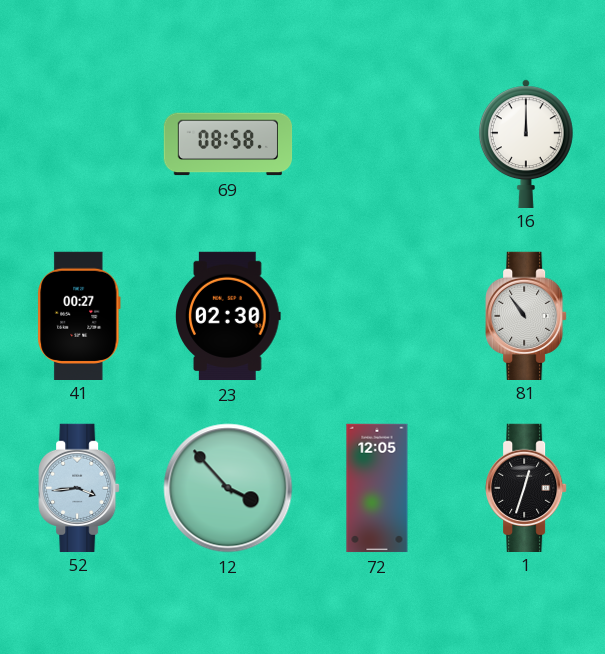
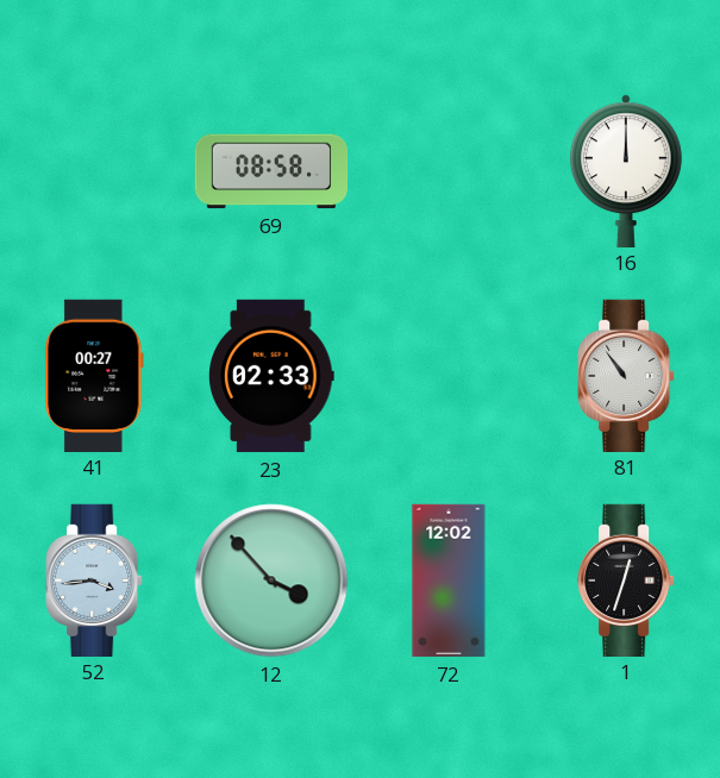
23: 02:30 -> 02:33 (271, 376)
72: 12:05 -> 12:02 (449, 581)
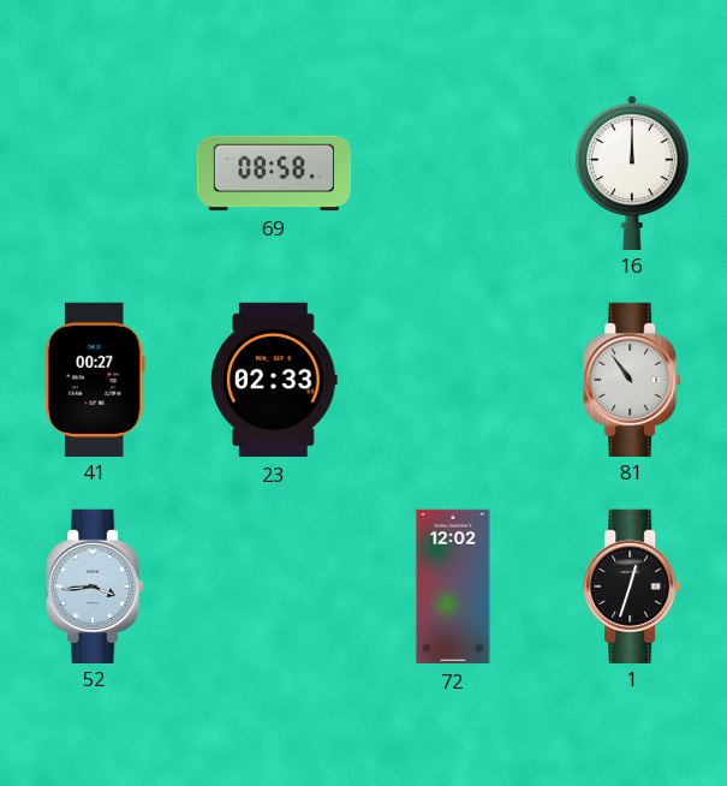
12: 3:53 -> none (271, 581)
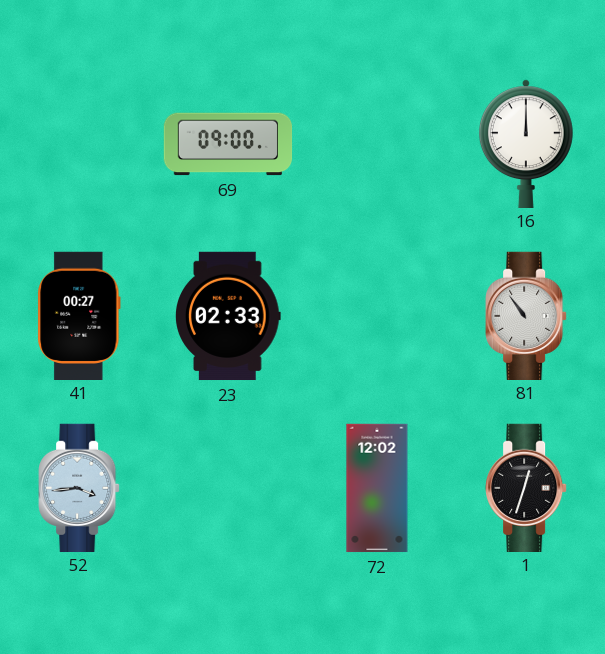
69: 08:58 -> 09:00 (228, 144)
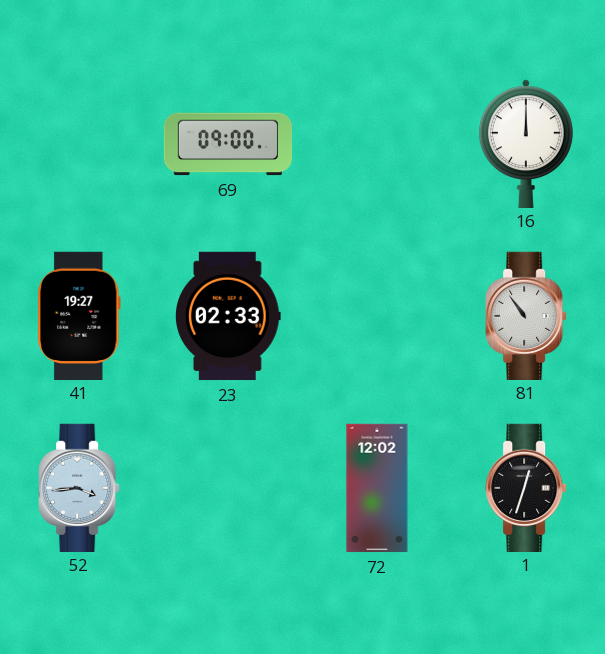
41: 00:27 -> 19:27 (79, 315)
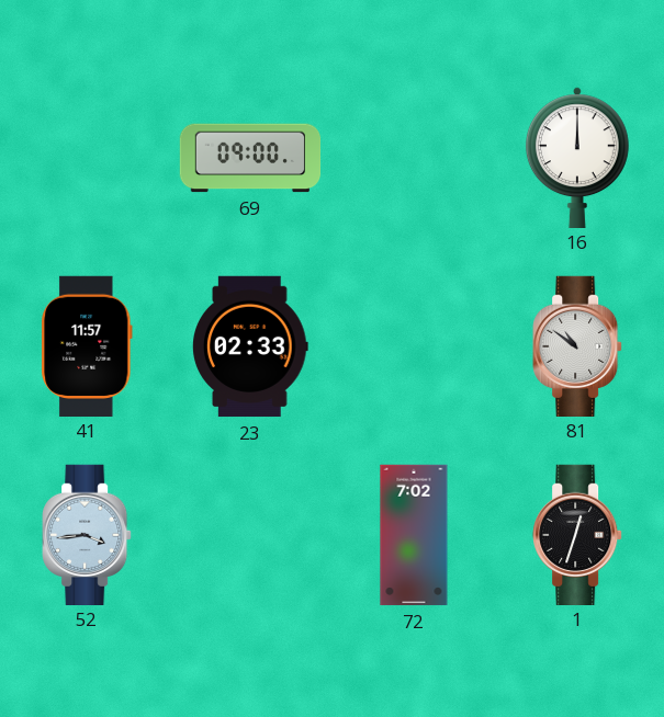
41: 19:27 -> 11:57 (87, 345)
81: 10:54 -> 10:51 (577, 345)
72: 12:02 -> 7:02 (414, 535)
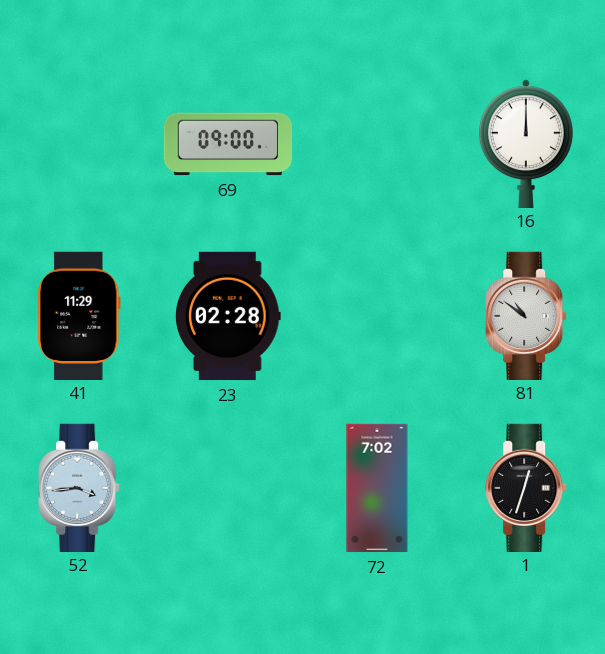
41: 11:57 -> 11:29 (79, 315)
23: 02:33 -> 02:28 (228, 316)
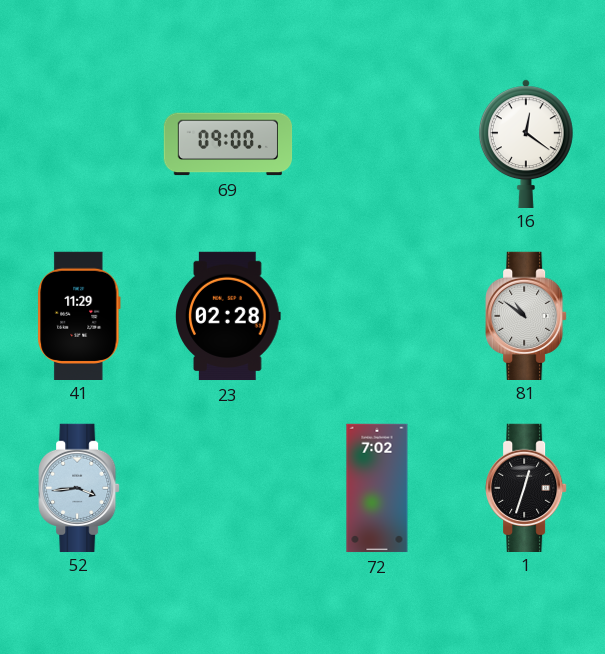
16: 12:00 -> 12:21 (526, 143)
